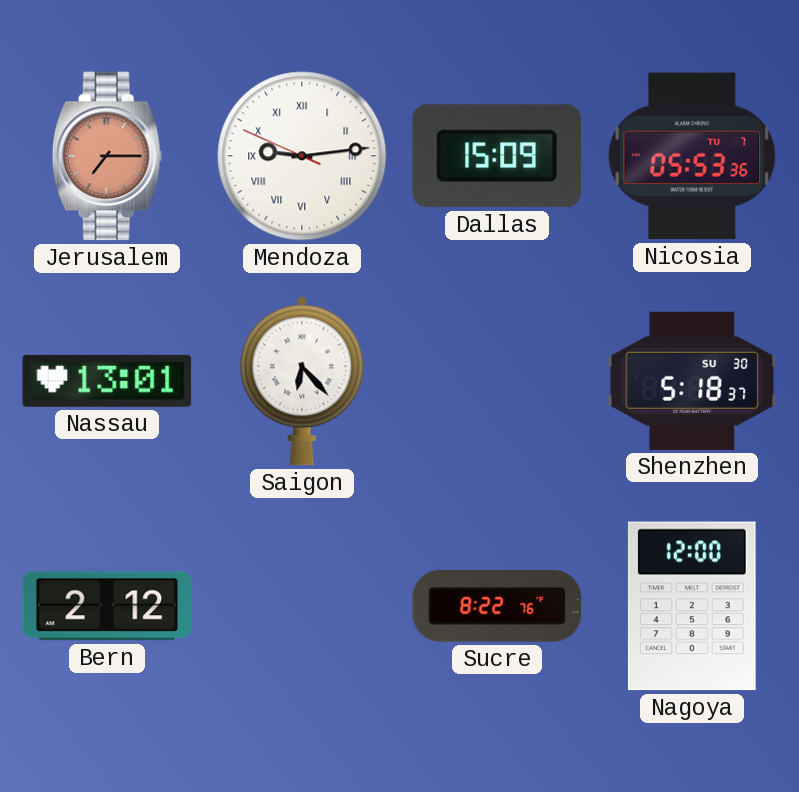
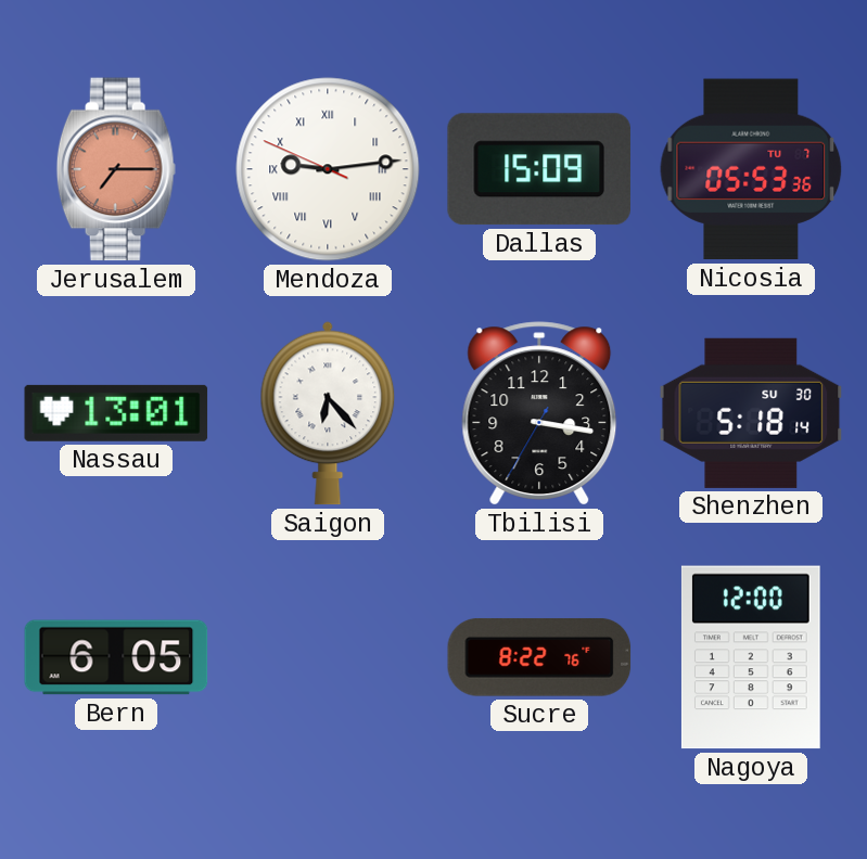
Tbilisi: none -> 3:16 (539, 413)
Shenzhen: 5:18:37 -> 5:18:14 (751, 413)
Bern: 2:12 -> 6:05 (116, 657)
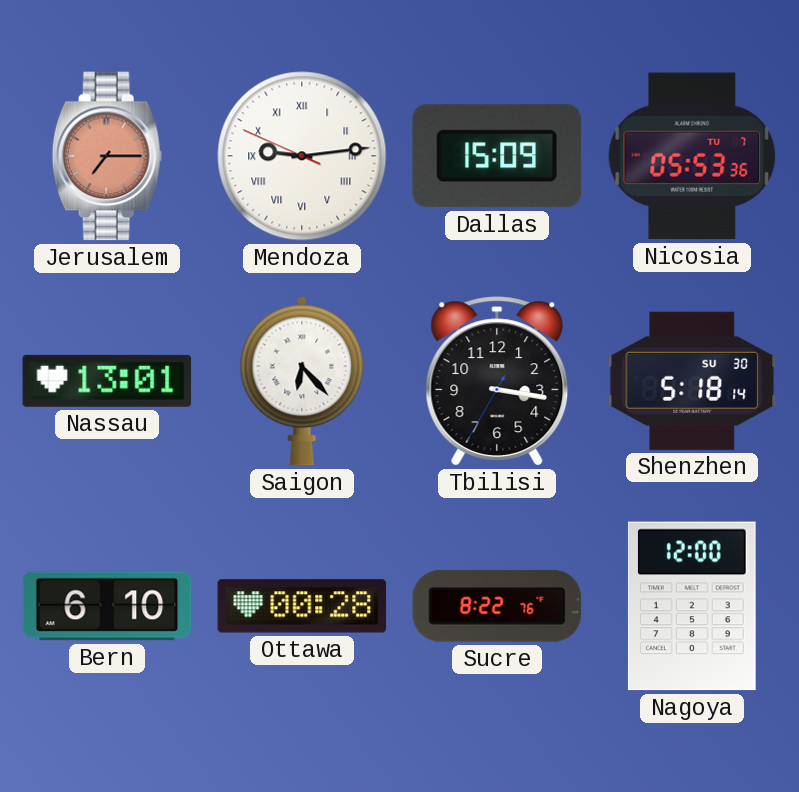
Bern: 6:05 -> 6:10 (107, 606)
Ottawa: none -> 00:28 (302, 606)
